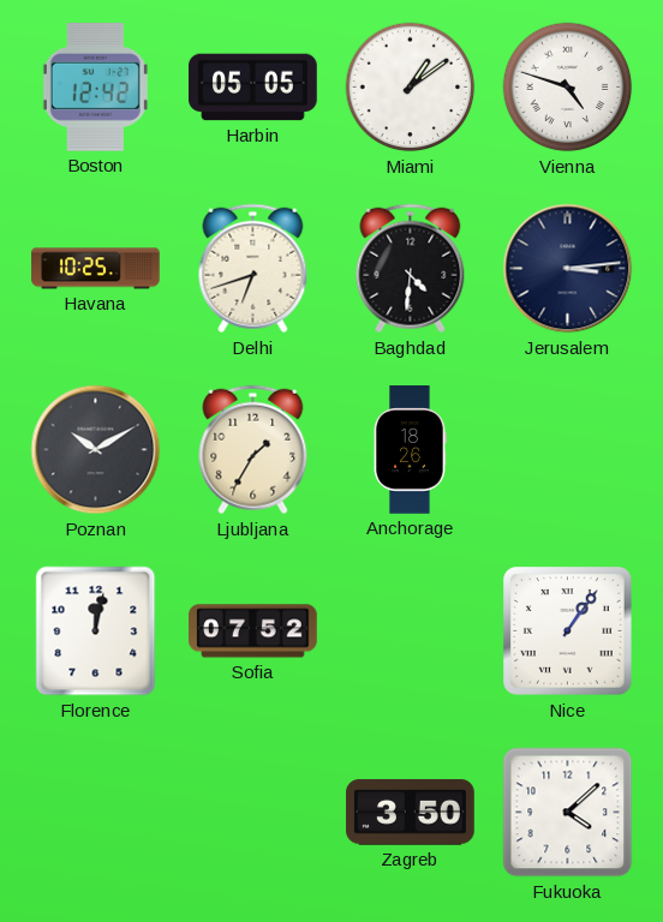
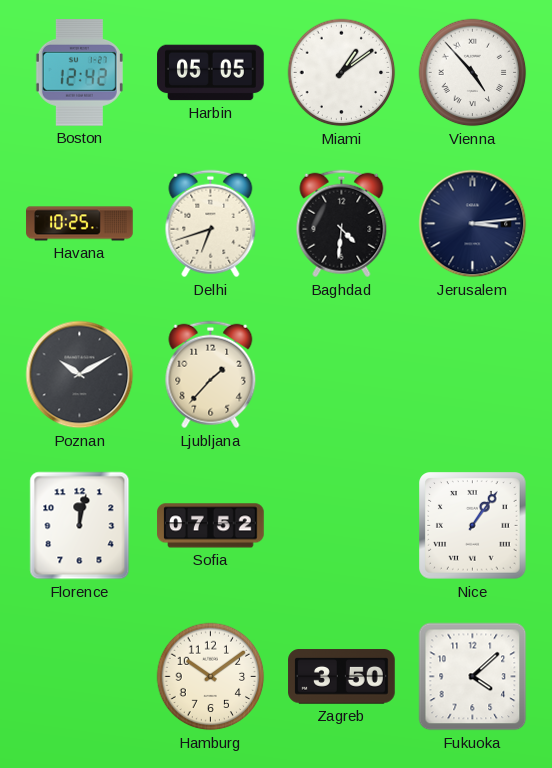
Vienna: 4:48 -> 4:53 (473, 73)
Ljubljana: 1:35 -> 1:37 (211, 375)
Anchorage: 18:26 -> none (410, 450)
Hamburg: none -> 10:09 (211, 677)
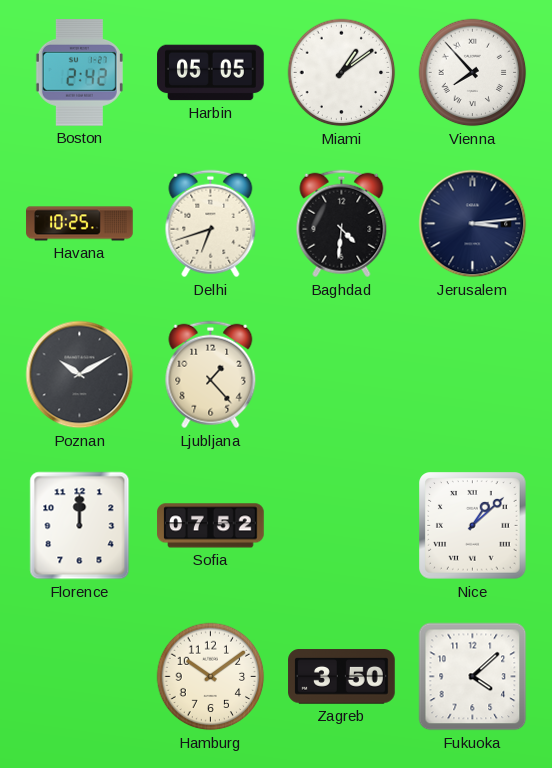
Boston: 12:42 -> 2:42 (79, 73)
Vienna: 4:53 -> 7:53 (473, 73)
Ljubljana: 1:37 -> 1:23 (211, 375)
Florence: 12:02 -> 12:00 (80, 526)
Nice: 1:06 -> 1:08 (473, 526)
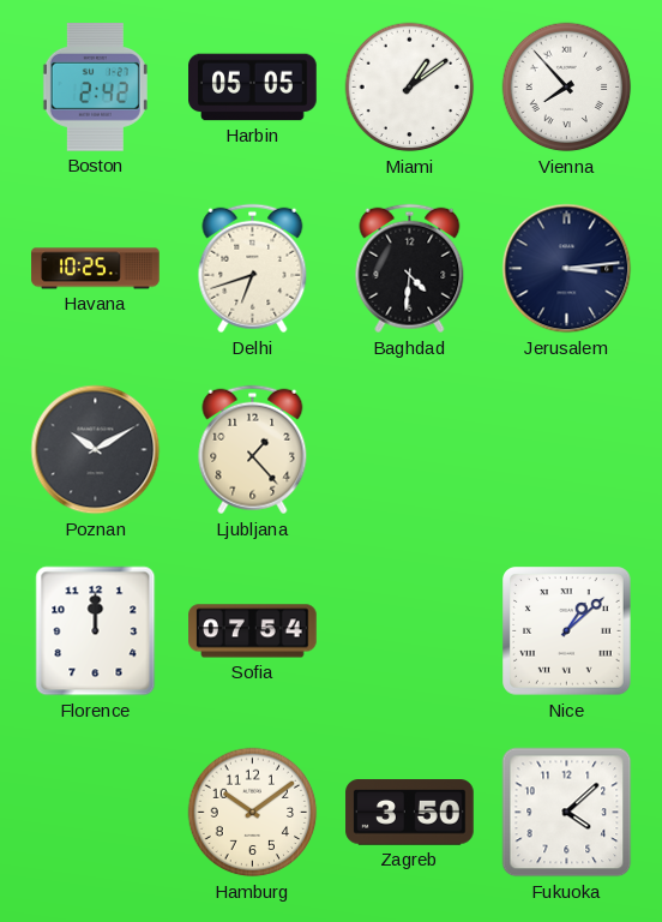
Sofia: 07:52 -> 07:54 (253, 631)
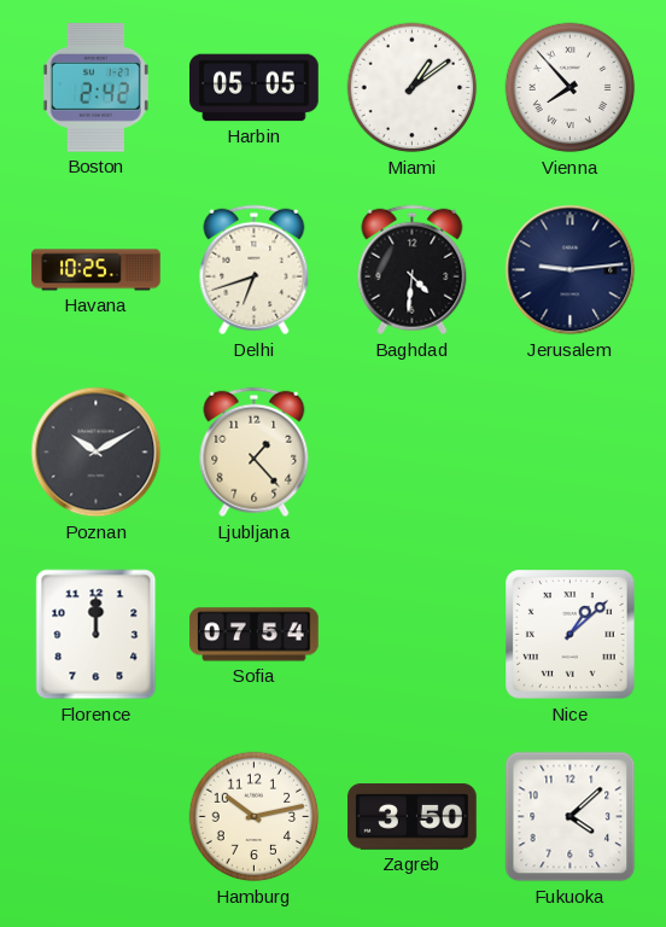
Jerusalem: 3:14 -> 9:14 (571, 270)
Hamburg: 10:09 -> 10:13 (255, 817)
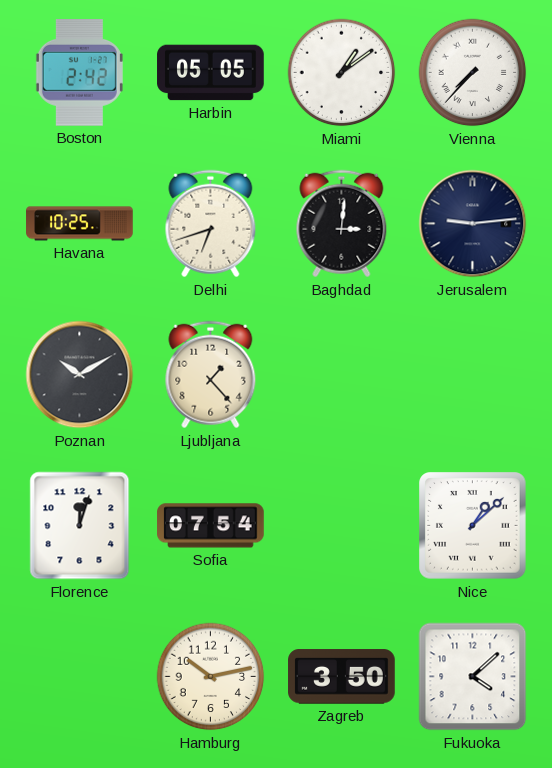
Vienna: 7:53 -> 7:37 (473, 73)
Baghdad: 4:31 -> 3:01 (342, 224)
Florence: 12:00 -> 12:03 (80, 526)
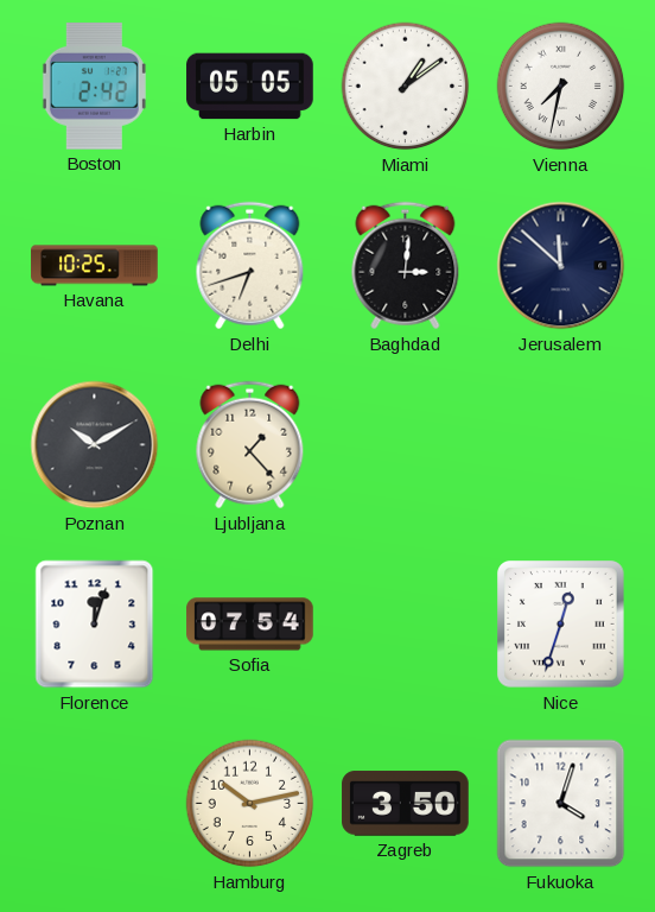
Vienna: 7:37 -> 7:32 (561, 87)
Jerusalem: 9:14 -> 11:52 (561, 266)
Nice: 1:08 -> 12:33 (561, 625)
Fukuoka: 4:08 -> 4:03 (561, 804)
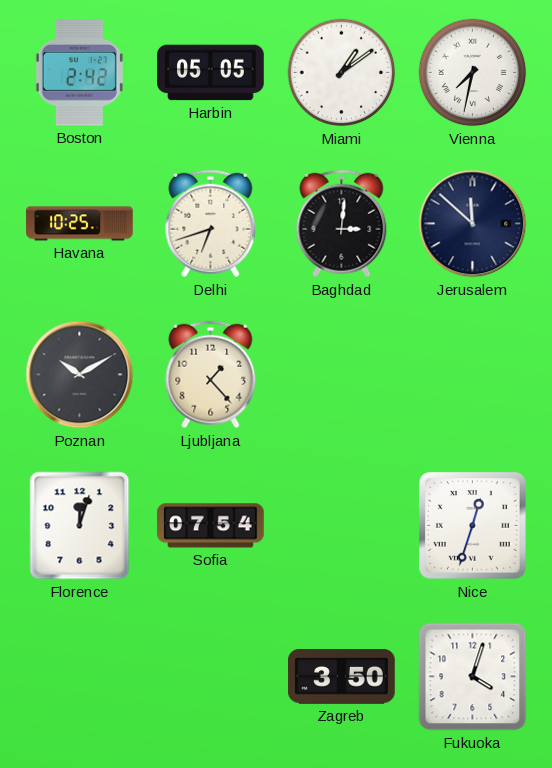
Hamburg: 10:13 -> none (250, 804)
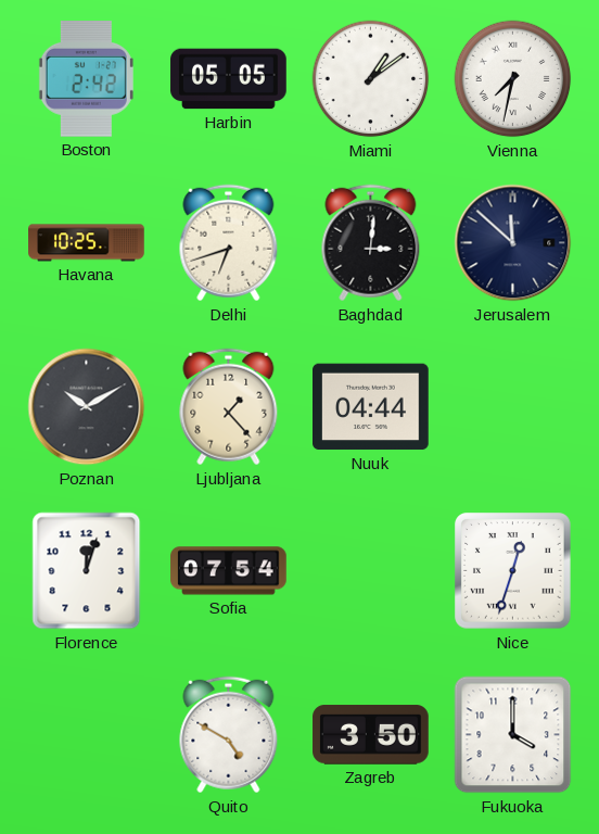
Nuuk: none -> 04:44 (371, 407)
Quito: none -> 4:50 (229, 735)
Fukuoka: 4:03 -> 4:00 (513, 735)
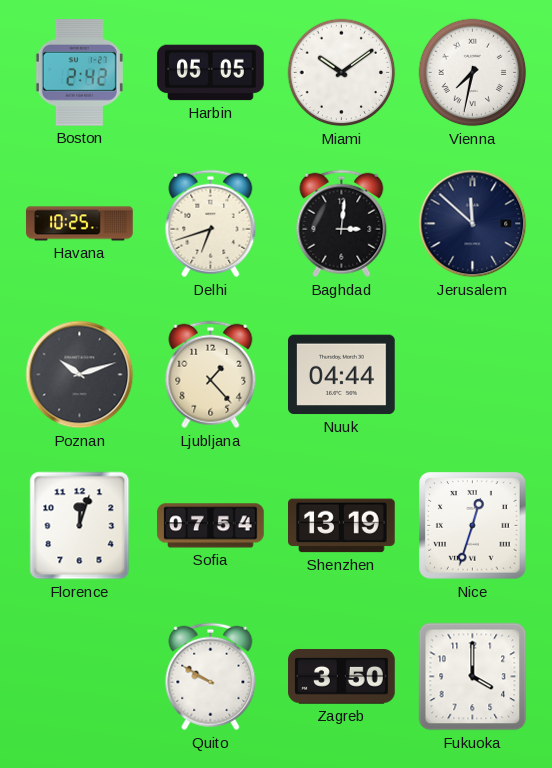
Miami: 1:09 -> 10:09 (342, 73)
Poznan: 10:10 -> 10:12 (80, 375)
Shenzhen: none -> 13:19 (342, 526)
Quito: 4:50 -> 9:50 (211, 677)
